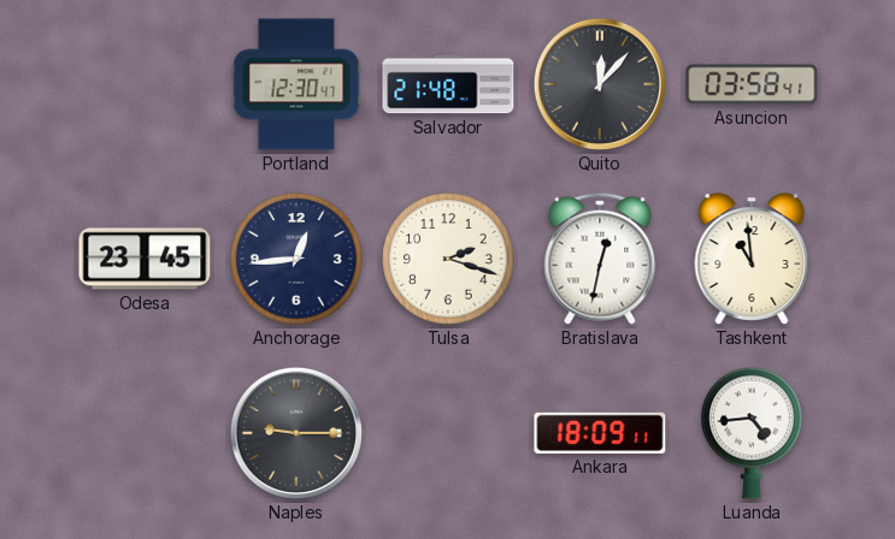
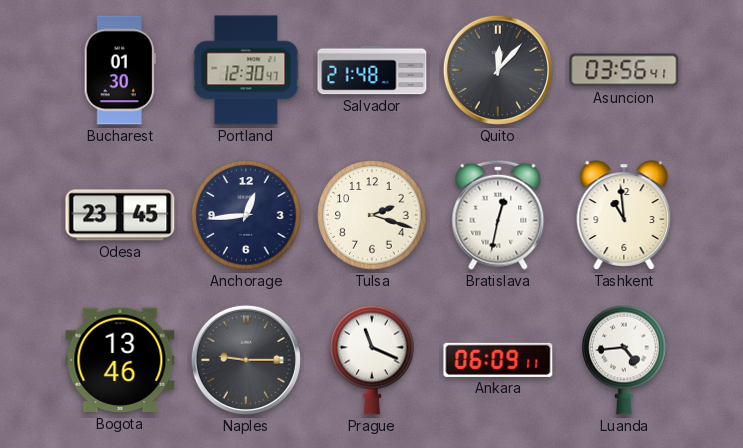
Bucharest: none -> 01:30 (120, 70)
Asuncion: 03:58 -> 03:56 (624, 70)
Bogota: none -> 13:46 (120, 360)
Prague: none -> 11:19 (372, 360)
Ankara: 18:09 -> 06:09 (498, 360)
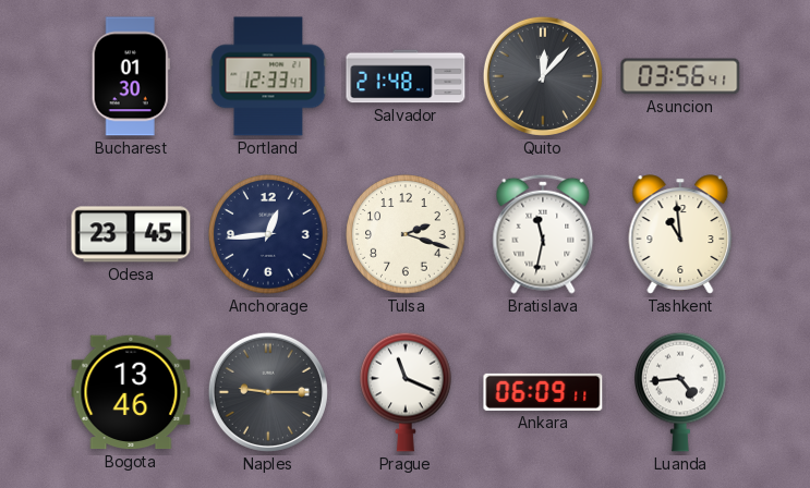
Portland: 12:30 -> 12:33 (268, 76)
Bratislava: 12:32 -> 11:32 (543, 234)
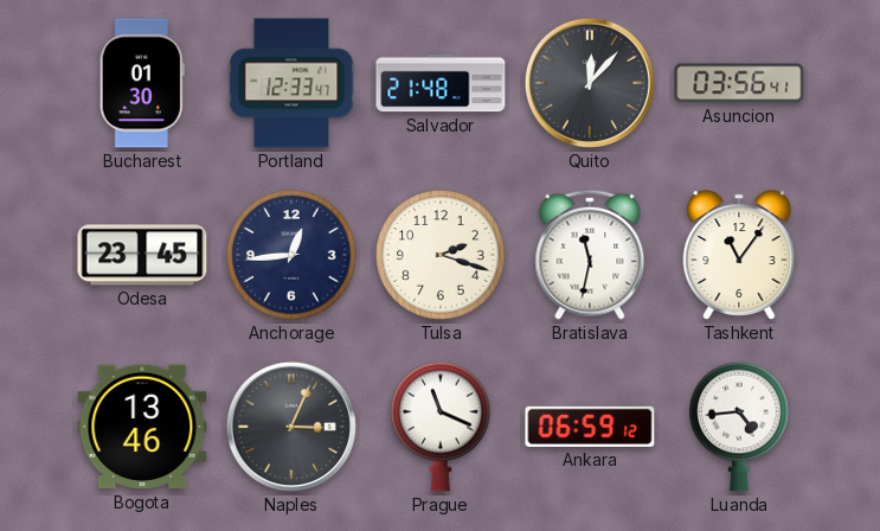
Tashkent: 10:59 -> 11:06 (739, 255)
Naples: 9:15 -> 3:04 (291, 427)
Ankara: 06:09 -> 06:59 (590, 427)
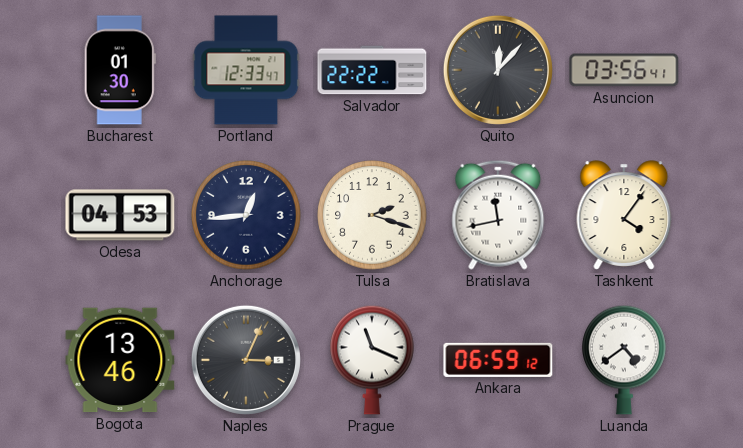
Salvador: 21:48 -> 22:22 (372, 70)
Odesa: 23:45 -> 04:53 (120, 215)
Bratislava: 11:32 -> 11:43 (498, 215)
Tashkent: 11:06 -> 4:06 (624, 215)
Luanda: 4:44 -> 4:39 (624, 360)
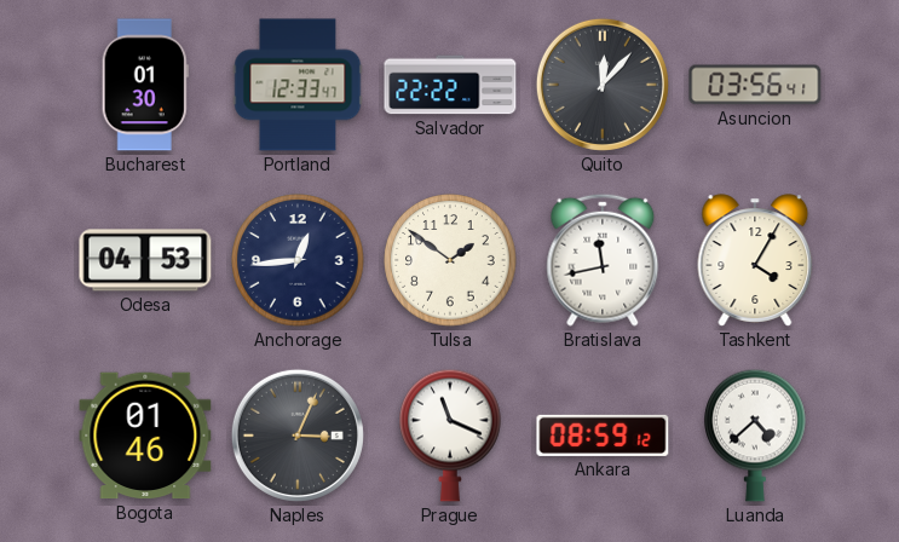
Tulsa: 2:18 -> 1:51 (450, 260)
Tashkent: 4:06 -> 4:05 (755, 260)
Bogota: 13:46 -> 01:46 (145, 436)
Ankara: 06:59 -> 08:59 (603, 436)
Luanda: 4:39 -> 4:38 (755, 436)
